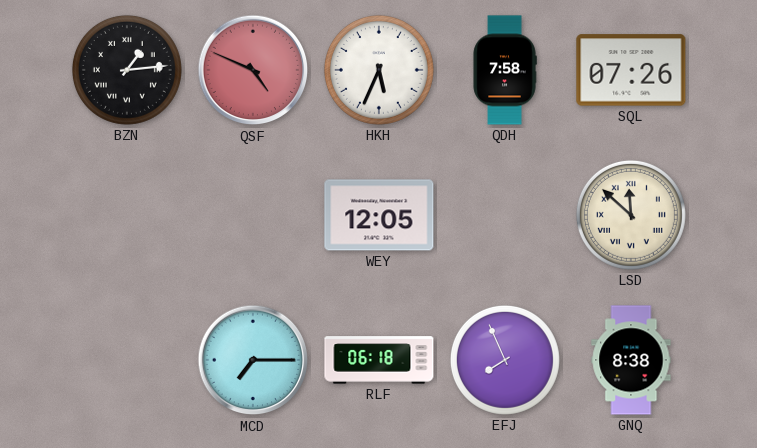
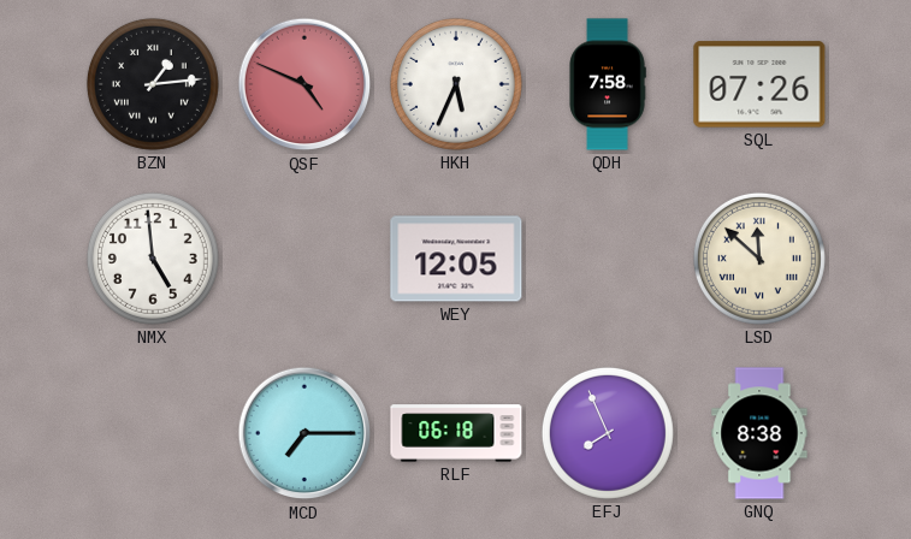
NMX: none -> 4:59 (153, 259)
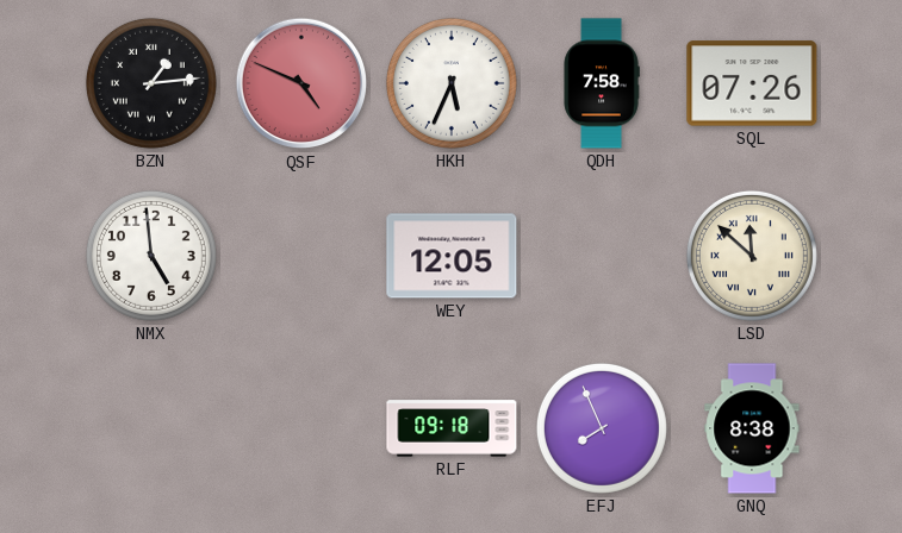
MCD: 7:15 -> none (304, 433)
RLF: 06:18 -> 09:18 (452, 428)
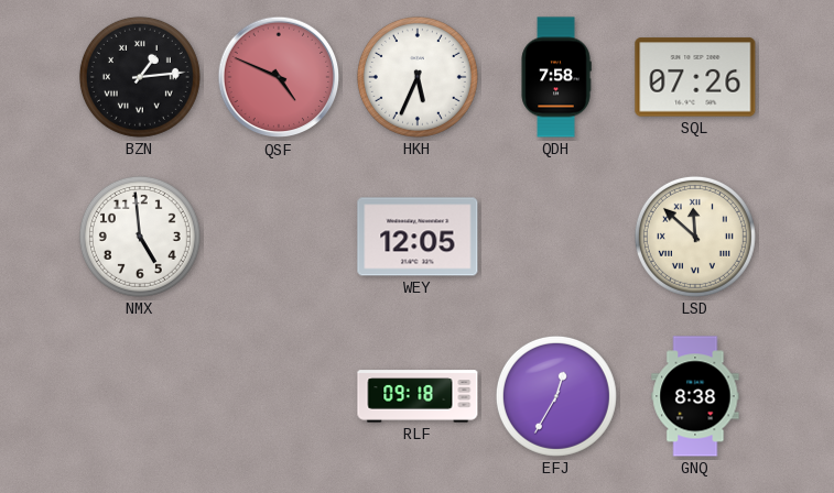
EFJ: 7:56 -> 12:35 (556, 396)
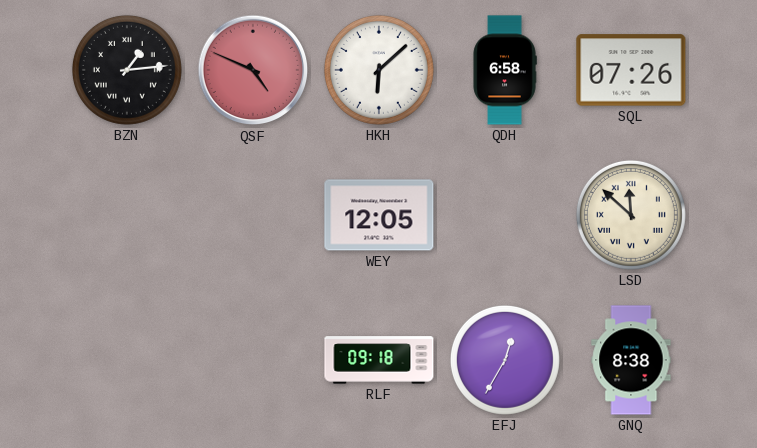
HKH: 5:34 -> 6:08 (379, 70)
QDH: 7:58 -> 6:58 (505, 70)
NMX: 4:59 -> none (140, 237)
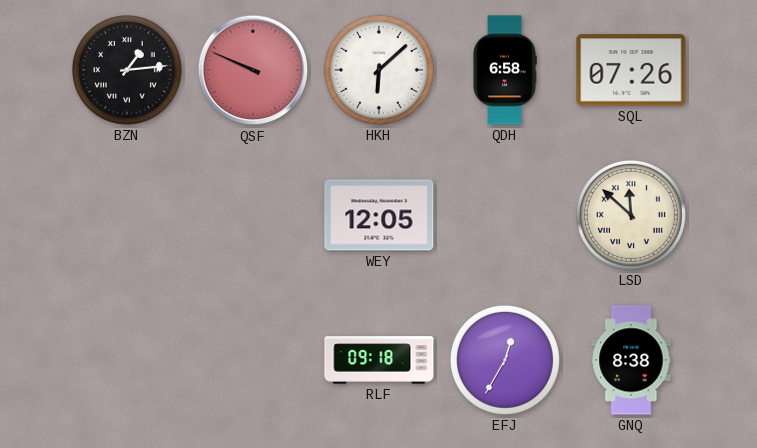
QSF: 4:49 -> 9:49 (253, 70)
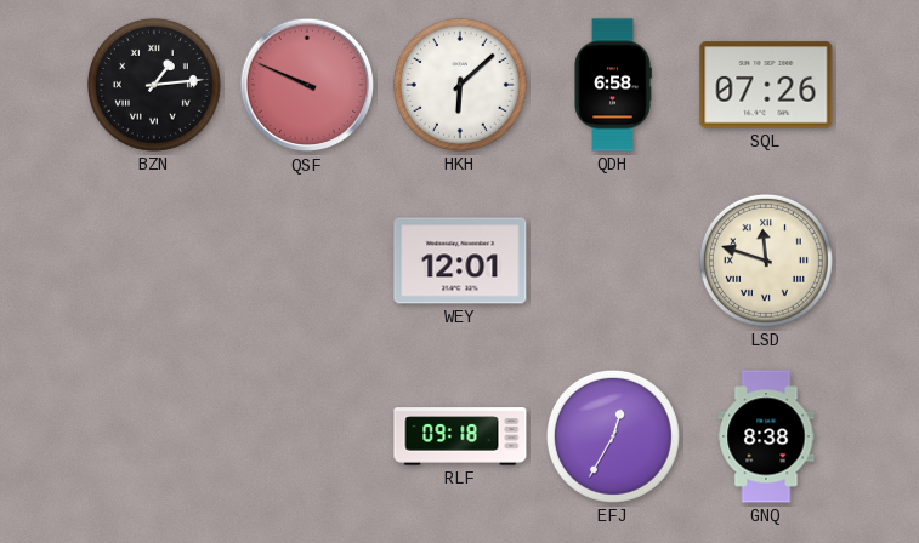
WEY: 12:05 -> 12:01 (460, 261)
LSD: 11:52 -> 11:48 (766, 261)
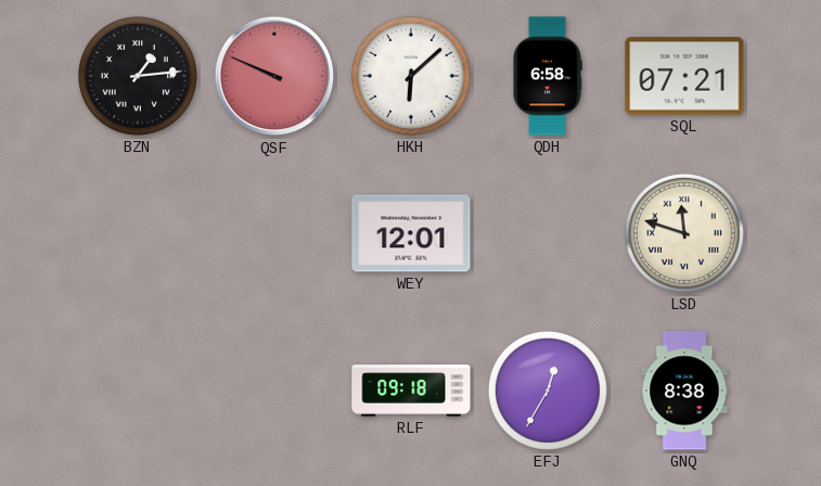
SQL: 07:26 -> 07:21 (684, 76)
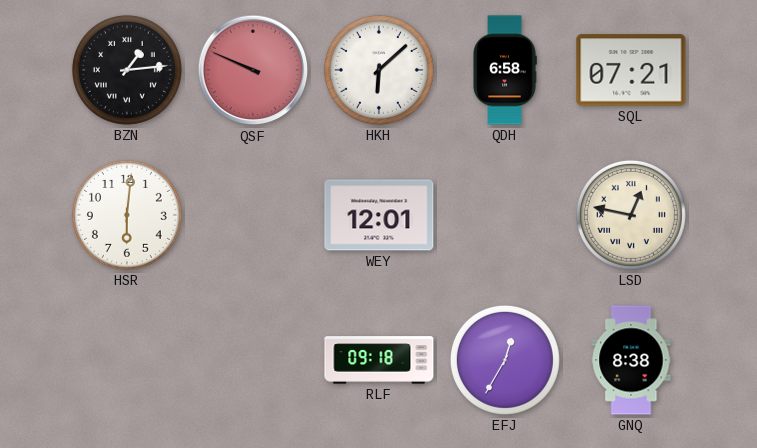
HSR: none -> 6:01 (127, 215)
LSD: 11:48 -> 12:47 (631, 215)
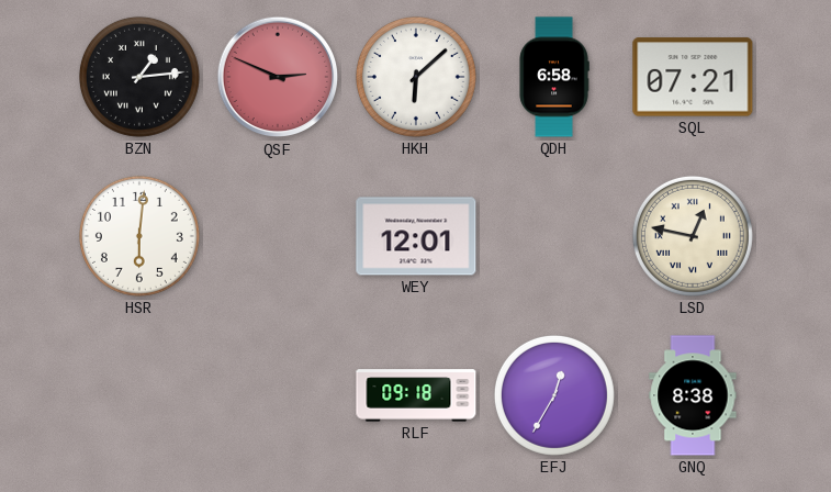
QSF: 9:49 -> 2:49 (278, 77)
